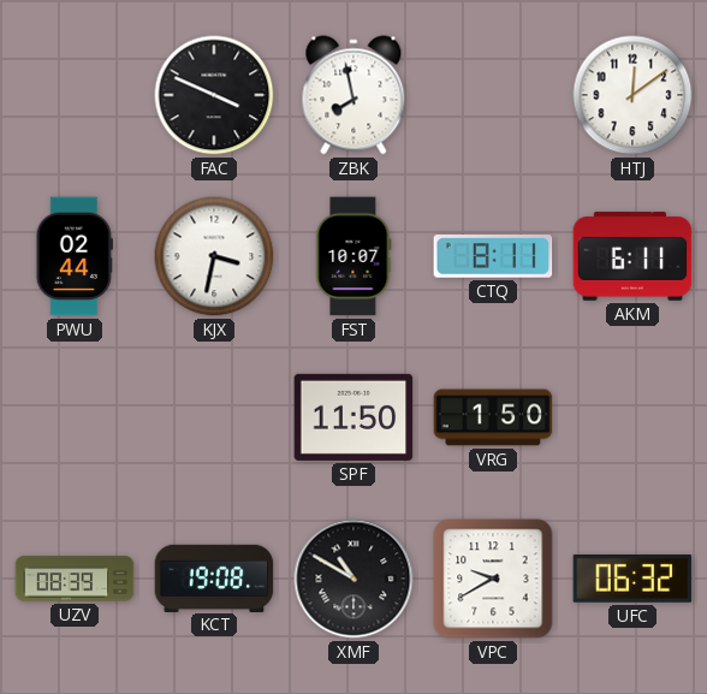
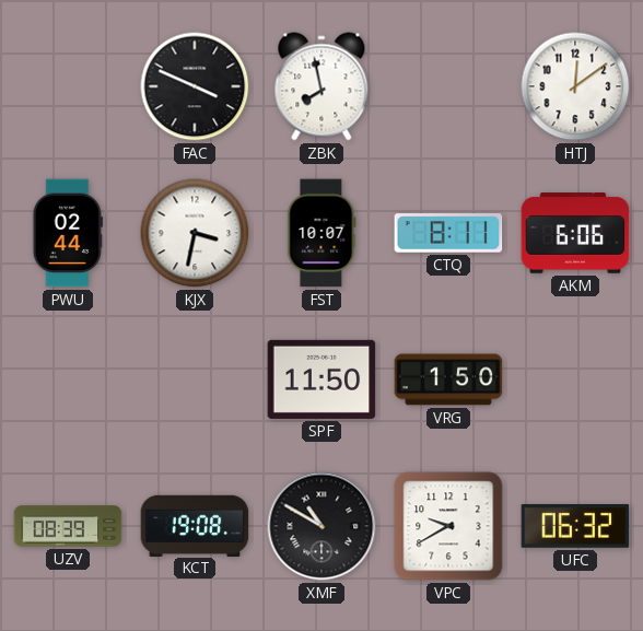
AKM: 6:11 -> 6:06 (575, 233)
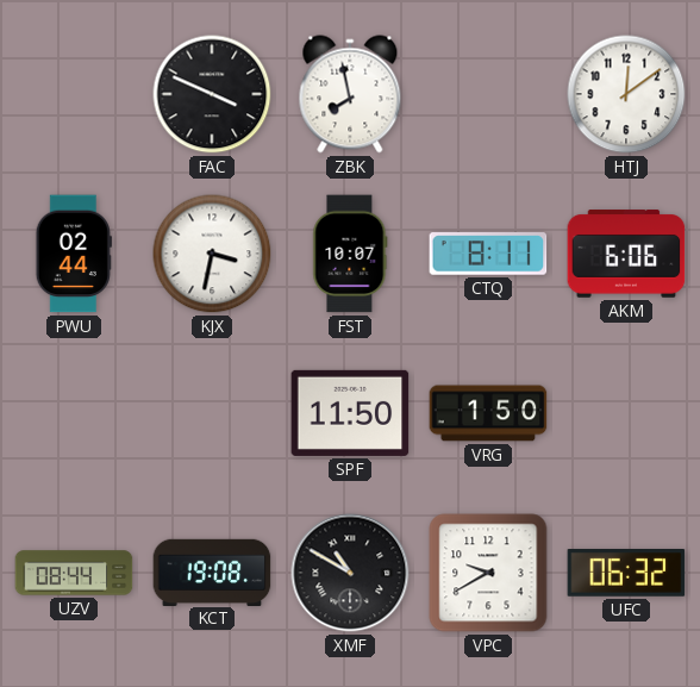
UZV: 08:39 -> 08:44 (74, 573)
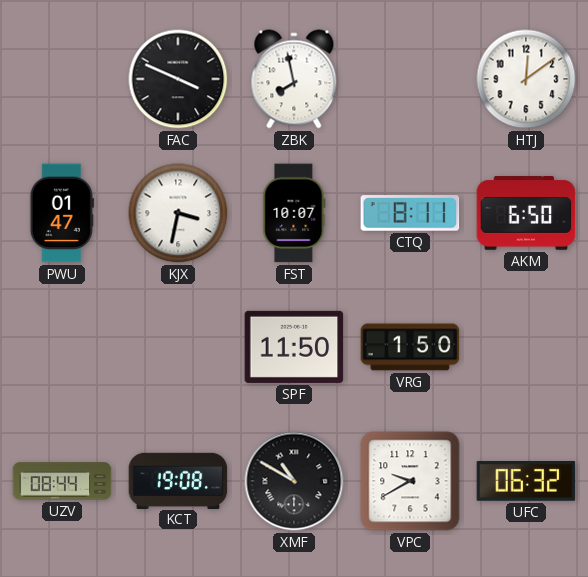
PWU: 02:44 -> 01:47 (62, 213)
AKM: 6:06 -> 6:50 (526, 213)
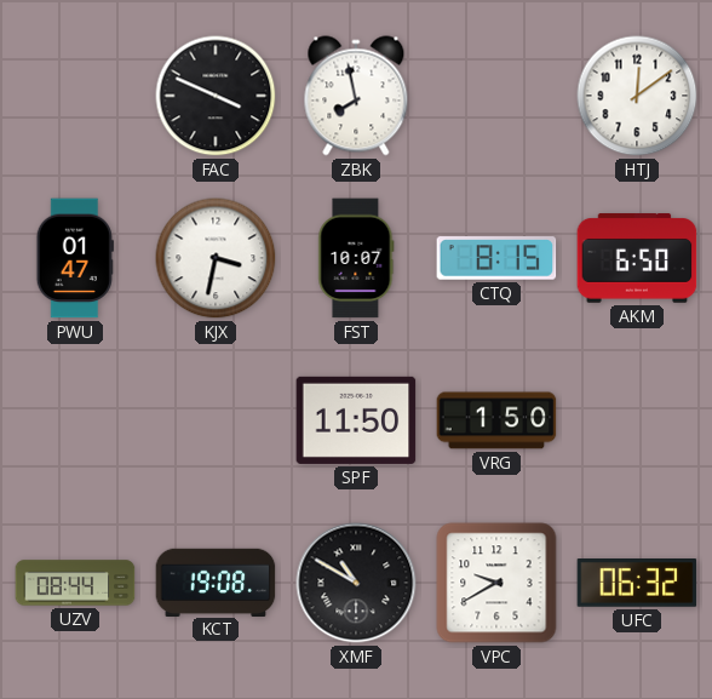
CTQ: 8:11 -> 8:15 (496, 258)
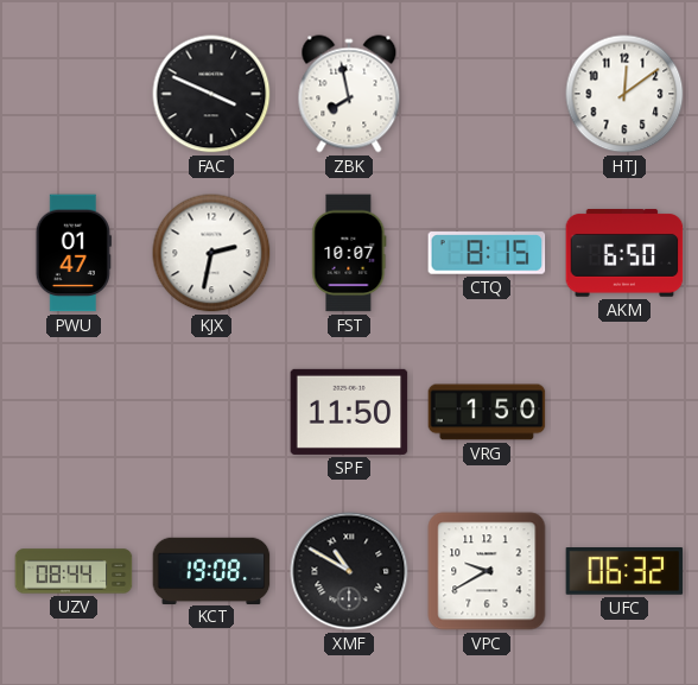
KJX: 3:32 -> 2:32 (211, 253)
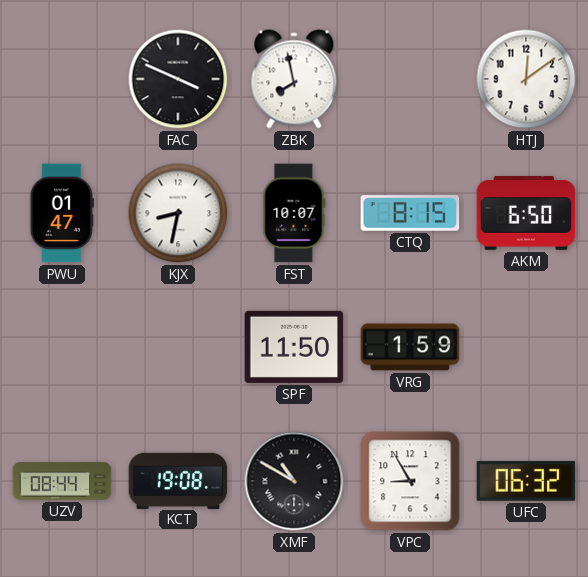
KJX: 2:32 -> 8:32 (178, 213)
VRG: 1:50 -> 1:59 (410, 347)
VPC: 9:40 -> 8:55 (410, 481)
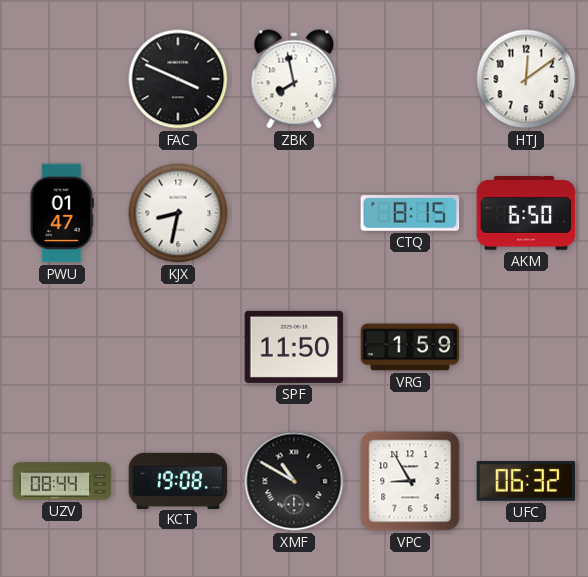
FST: 10:07 -> none (294, 213)
